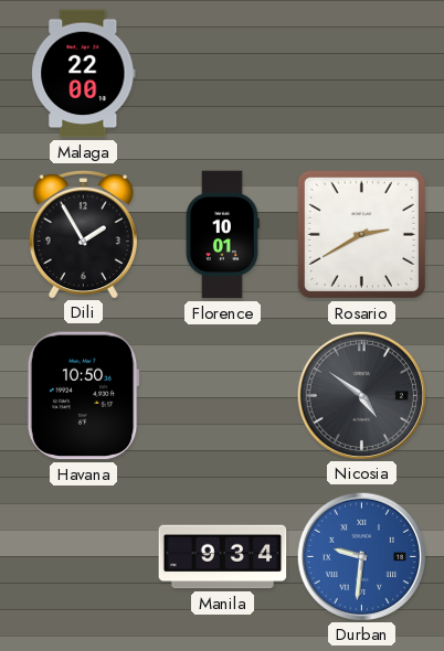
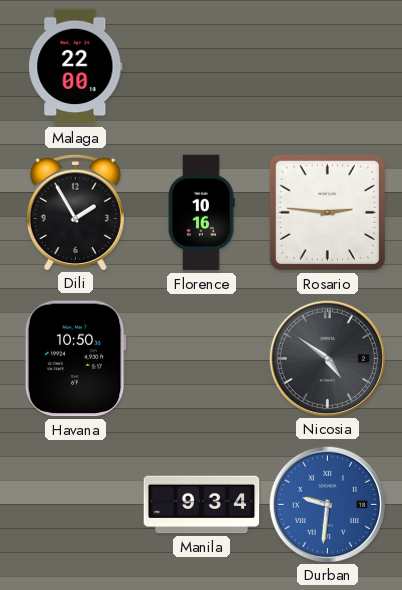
Florence: 10:01 -> 10:16 (201, 213)
Rosario: 2:40 -> 2:46 (327, 212)
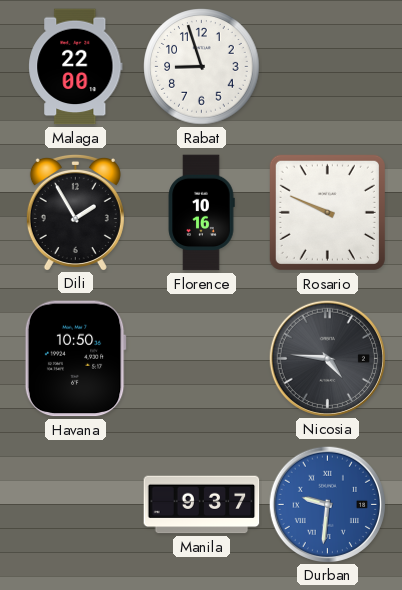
Rabat: none -> 8:57 (202, 67)
Rosario: 2:46 -> 9:49 (327, 212)
Nicosia: 4:51 -> 4:46 (327, 358)
Manila: 9:34 -> 9:37 (202, 505)
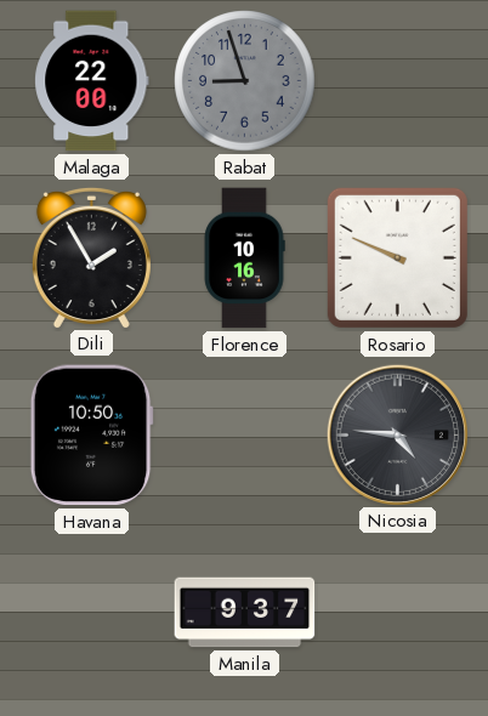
Rabat dial: white -> grey (245, 81)
Durban: 9:31 -> none (327, 504)
